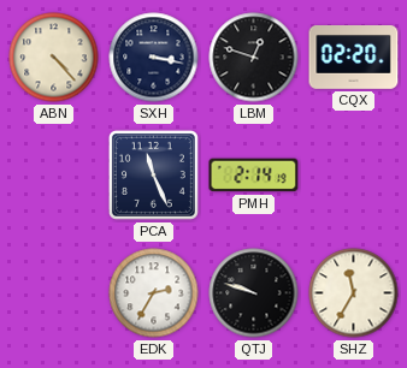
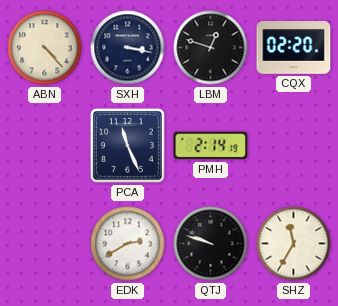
EDK: 2:35 -> 2:40 (128, 244)
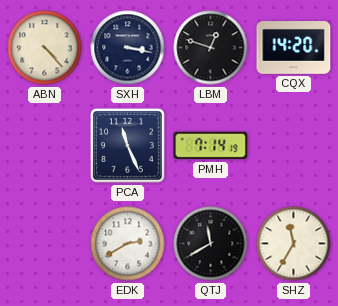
CQX: 02:20 -> 14:20 (294, 48)
PMH: 2:14 -> 7:14 (211, 146)
QTJ: 9:48 -> 11:40 (211, 244)
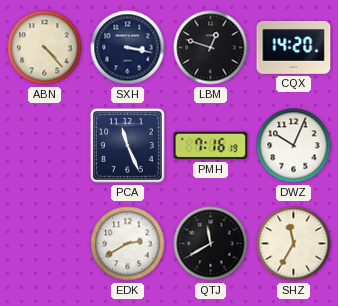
PMH: 7:14 -> 7:16 (211, 146)
DWZ: none -> 10:04 (294, 146)
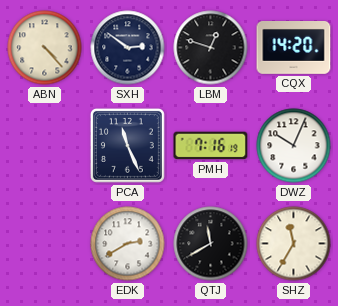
SXH: 3:17 -> 2:51 (128, 48)
